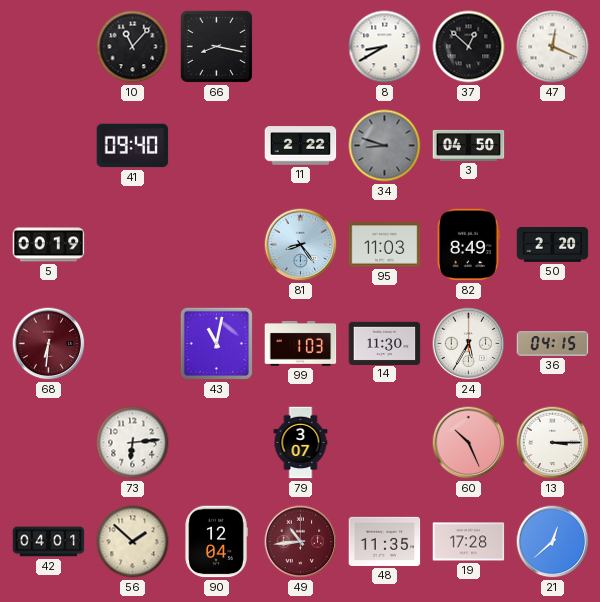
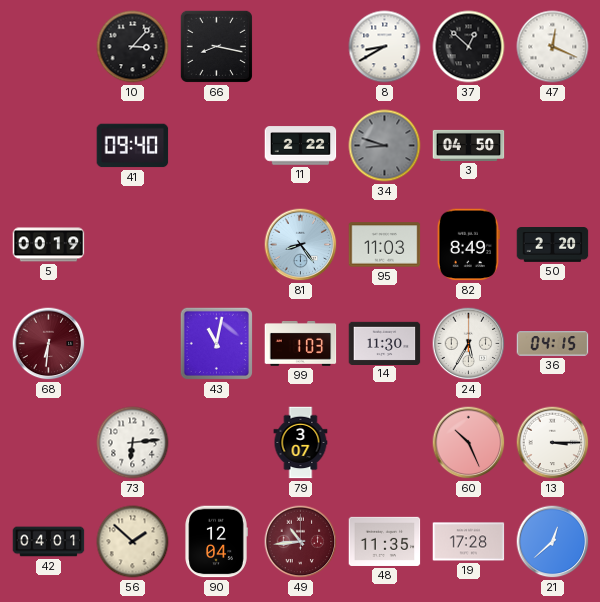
10: 11:07 -> 3:07 (133, 47)
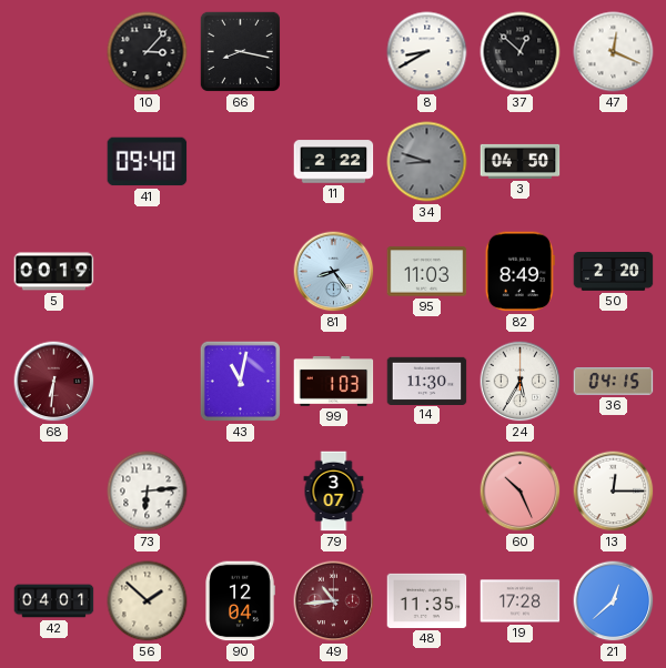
13: 3:15 -> 12:15 (614, 492)
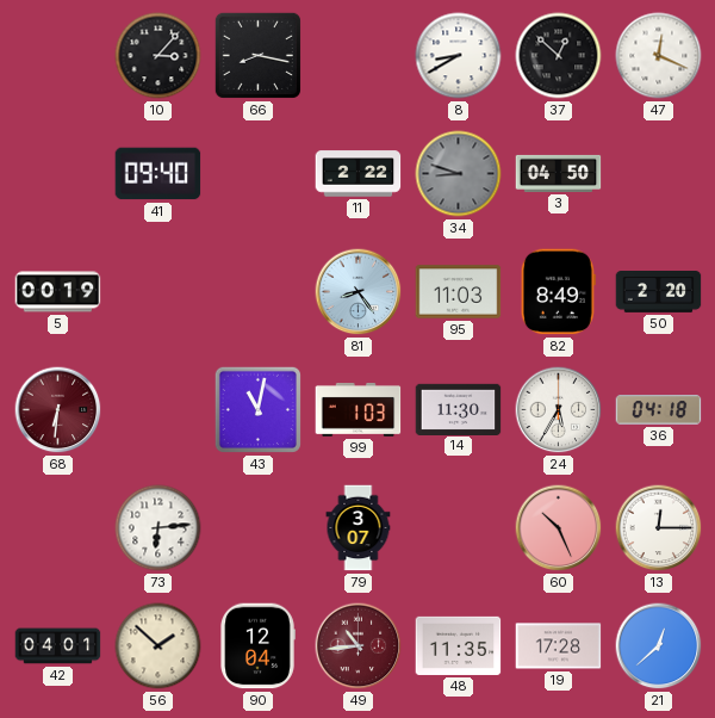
36: 04:15 -> 04:18 (659, 410)
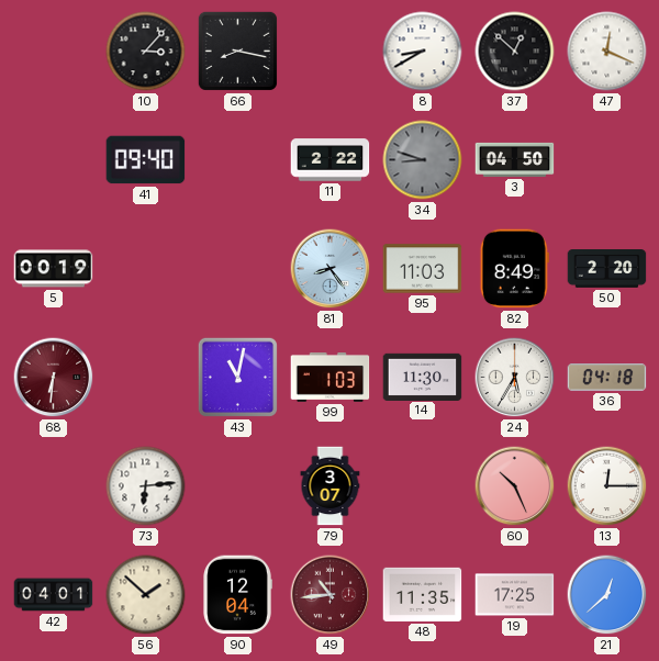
19: 17:28 -> 17:25 (515, 595)
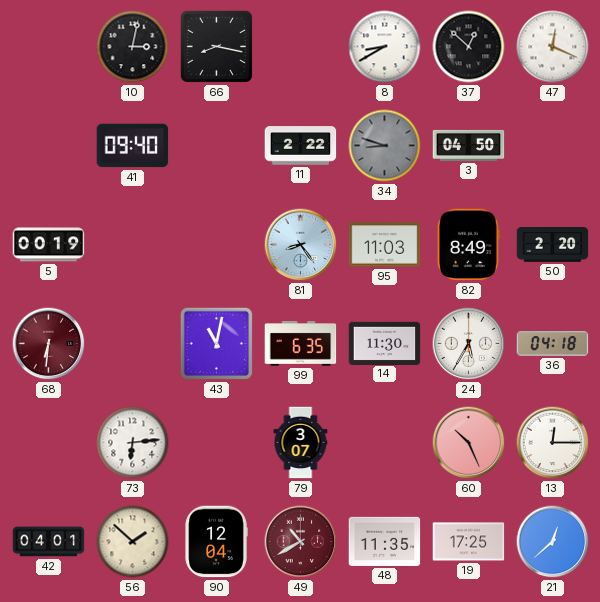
10: 3:07 -> 3:02 (133, 47)
99: 1:03 -> 6:35 (301, 344)
49: 10:44 -> 10:40 (301, 542)
